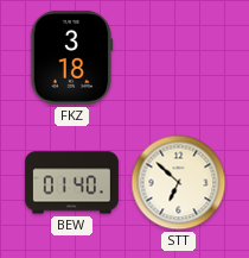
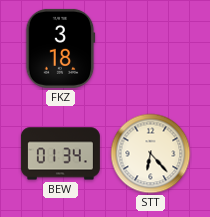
BEW: 01:40 -> 01:34 (60, 154)
STT: 6:52 -> 6:23 (151, 154)
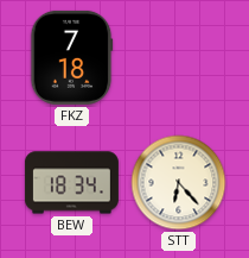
FKZ: 3:18 -> 7:18 (71, 57)
BEW: 01:34 -> 18:34 (71, 183)
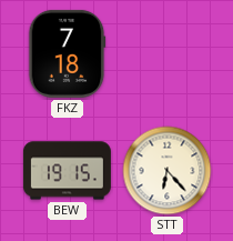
BEW: 18:34 -> 19:15 (67, 171)
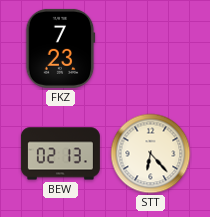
FKZ: 7:18 -> 7:23 (60, 48)
BEW: 19:15 -> 02:13 (60, 154)
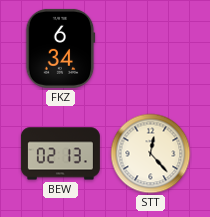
FKZ: 7:23 -> 6:34 (60, 48)
STT: 6:23 -> 12:23 (151, 154)
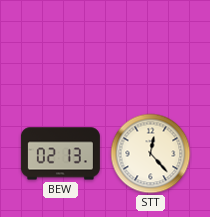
FKZ: 6:34 -> none (60, 48)
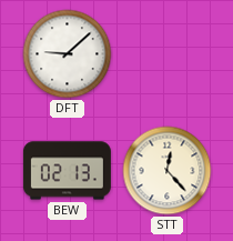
DFT: none -> 9:08 (68, 54)
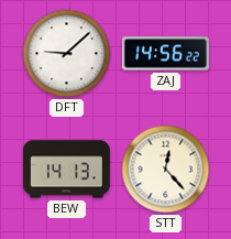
ZAJ: none -> 14:56 (165, 54)
BEW: 02:13 -> 14:13 (66, 170)
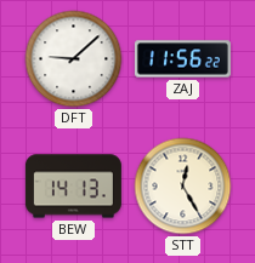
ZAJ: 14:56 -> 11:56 (182, 59)
STT: 12:23 -> 12:25 (183, 187)
